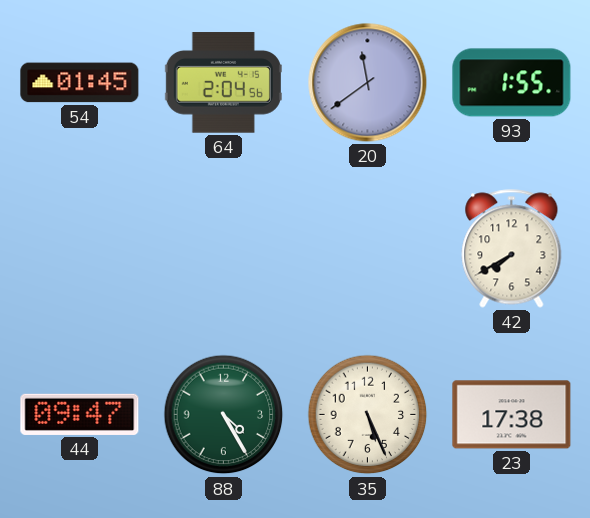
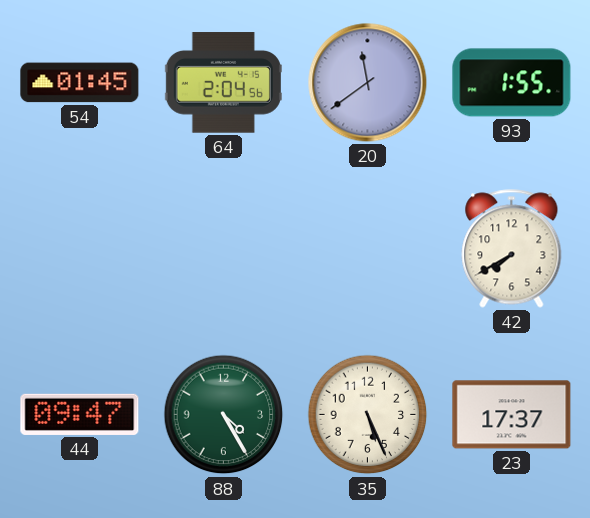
23: 17:38 -> 17:37 (512, 415)
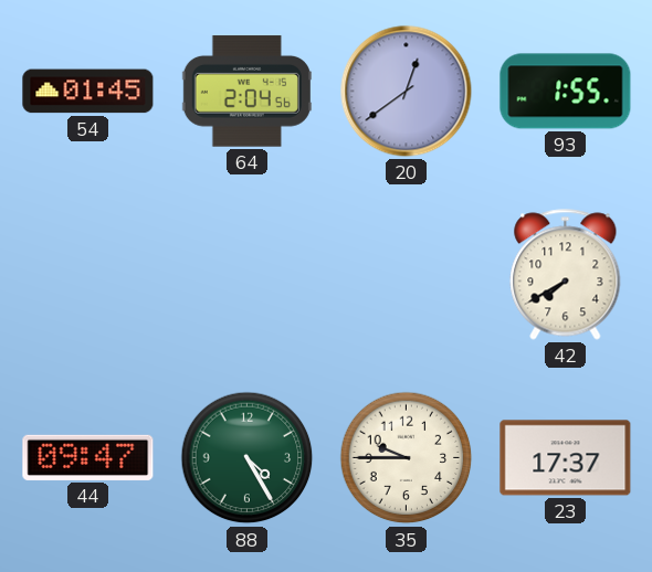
20: 11:39 -> 12:39 (407, 92)
35: 5:26 -> 9:45 (407, 458)
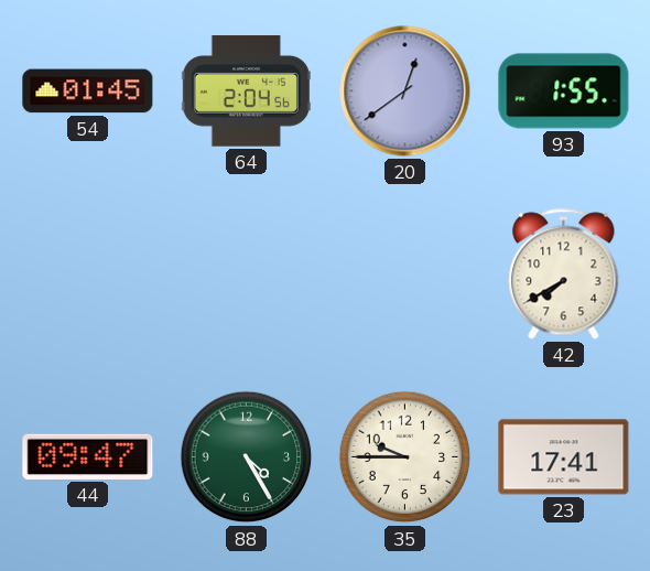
23: 17:37 -> 17:41 (564, 457)
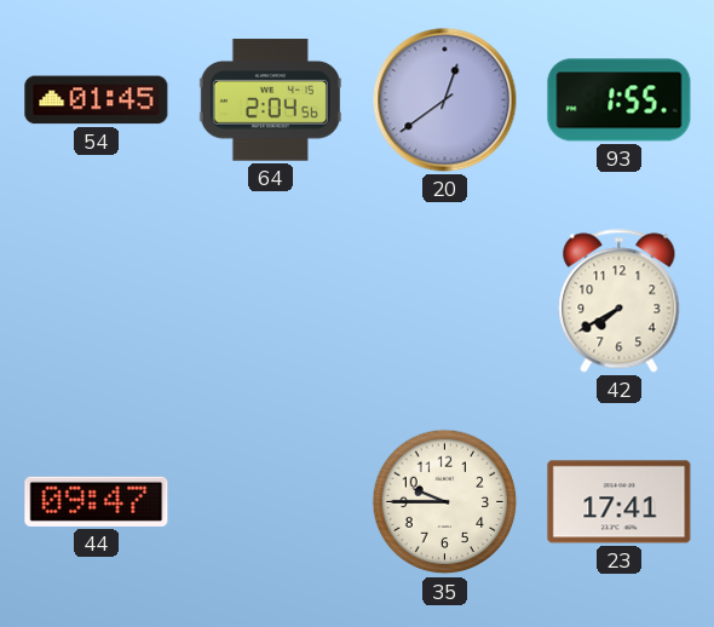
88: 4:25 -> none (247, 457)
